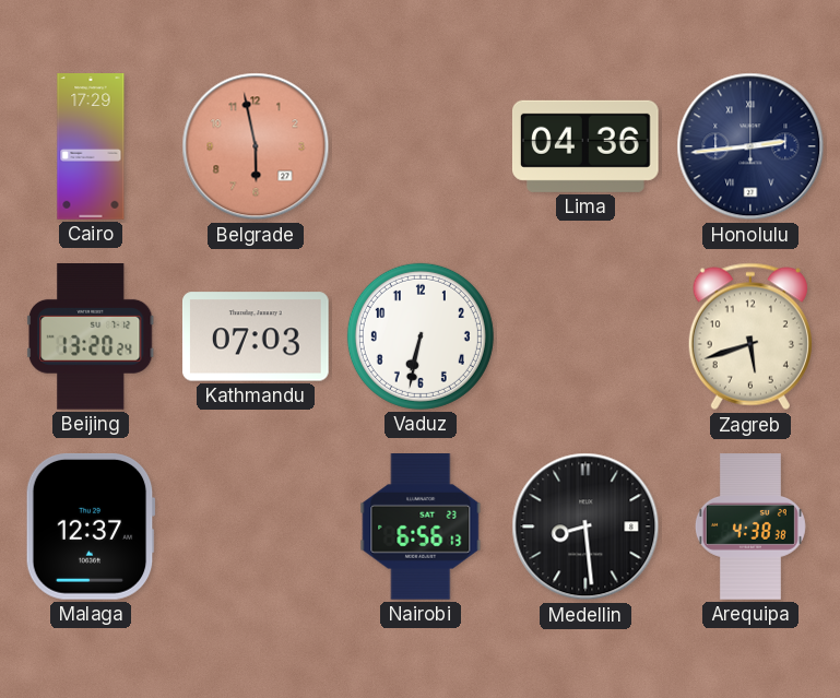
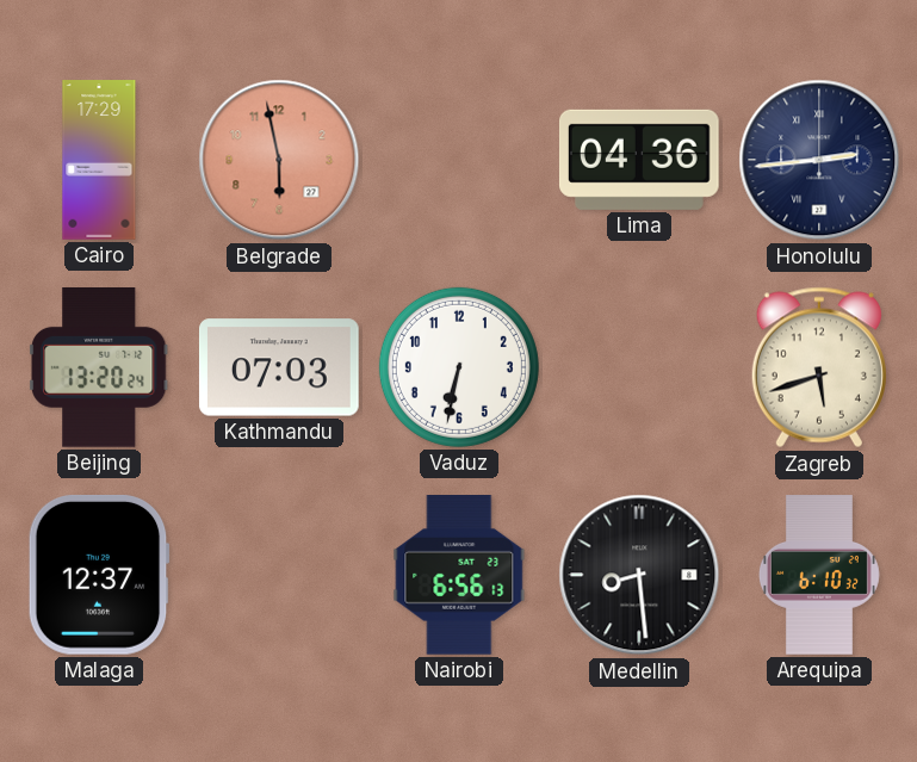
Arequipa: 4:38 -> 6:10 (819, 575)
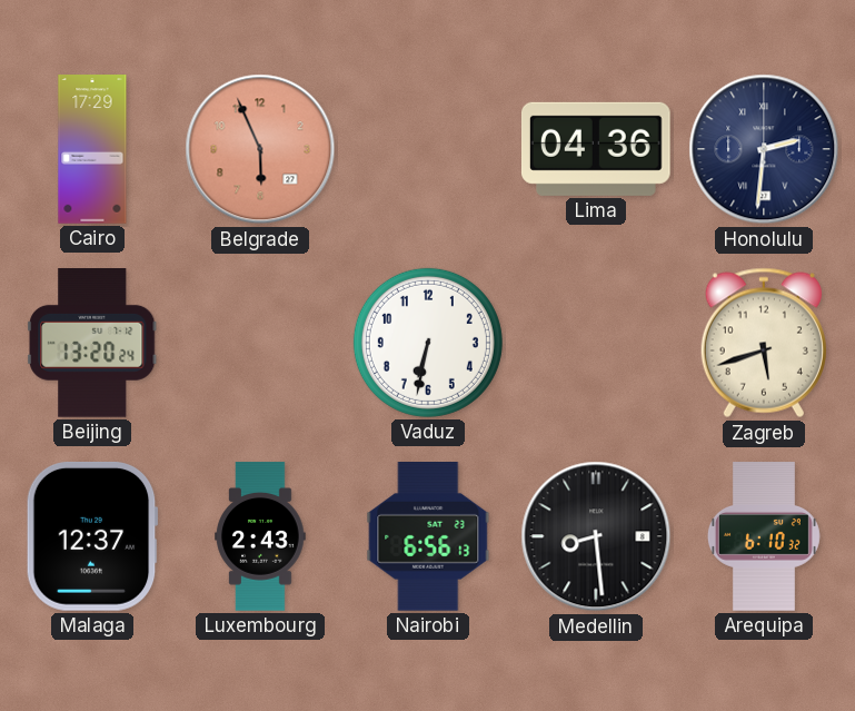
Belgrade: 5:58 -> 5:56 (260, 149)
Honolulu: 2:44 -> 2:31 (764, 149)
Kathmandu: 07:03 -> none (279, 367)
Luxembourg: none -> 2:43 (260, 536)
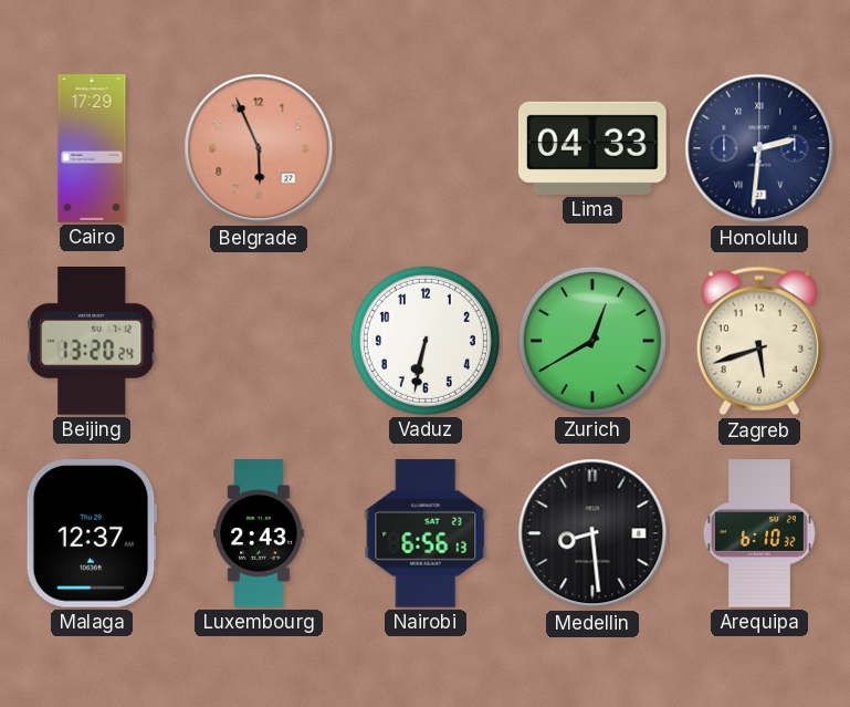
Lima: 04:36 -> 04:33 (592, 148)
Zurich: none -> 12:40 (592, 341)
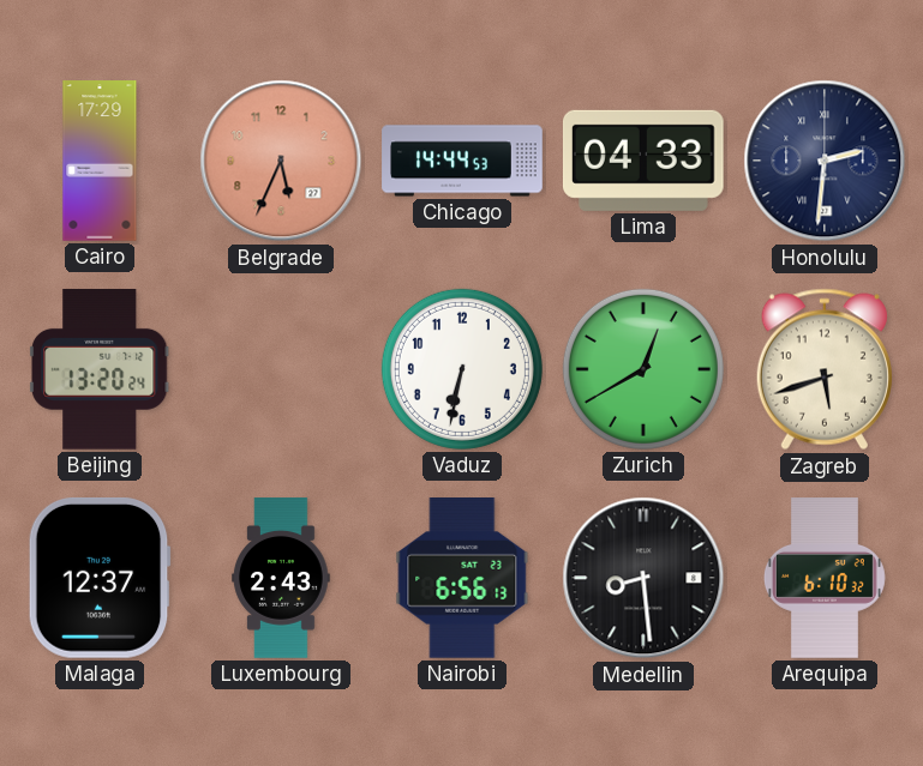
Belgrade: 5:56 -> 5:34 (281, 161)
Chicago: none -> 14:44 (462, 161)
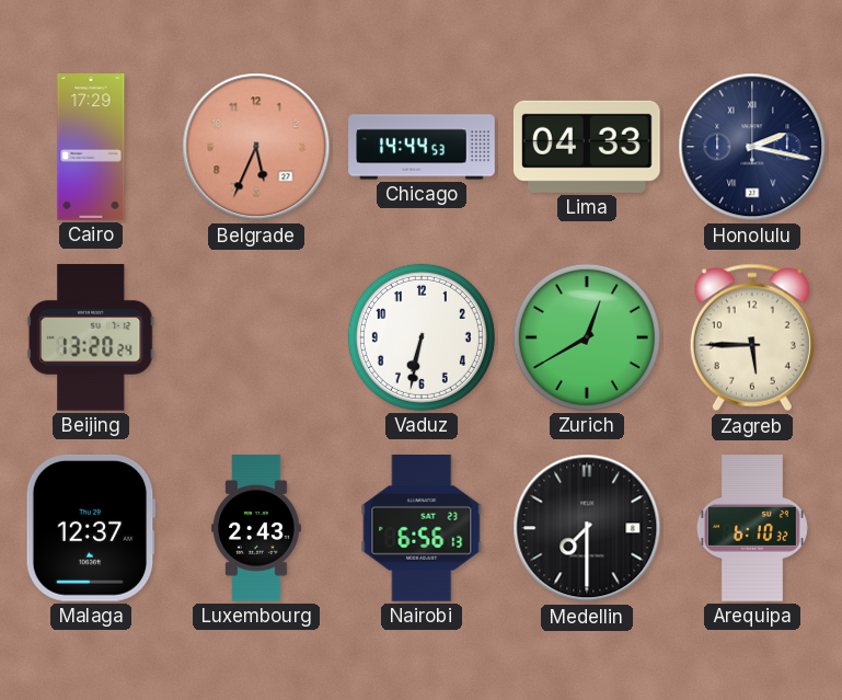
Honolulu: 2:31 -> 2:17 (752, 147)
Zagreb: 5:42 -> 5:45 (752, 337)
Medellin: 8:29 -> 7:30 (587, 528)
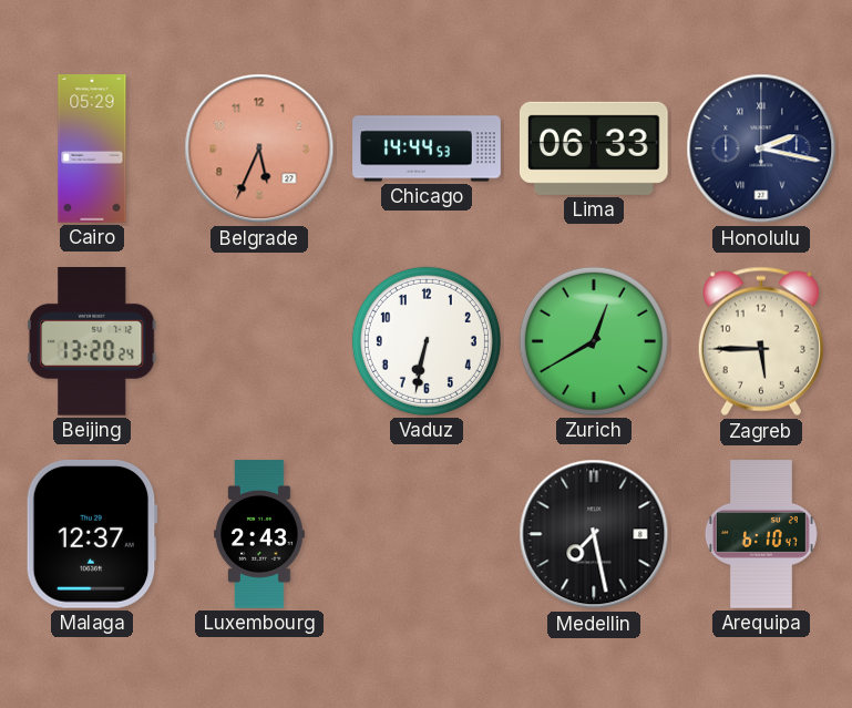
Cairo: 17:29 -> 05:29 (92, 148)
Lima: 04:33 -> 06:33 (594, 148)
Nairobi: 6:56 -> none (422, 529)
Medellin: 7:30 -> 7:28 (594, 534)
Arequipa: 6:10:32 -> 6:10:47 (761, 534)
